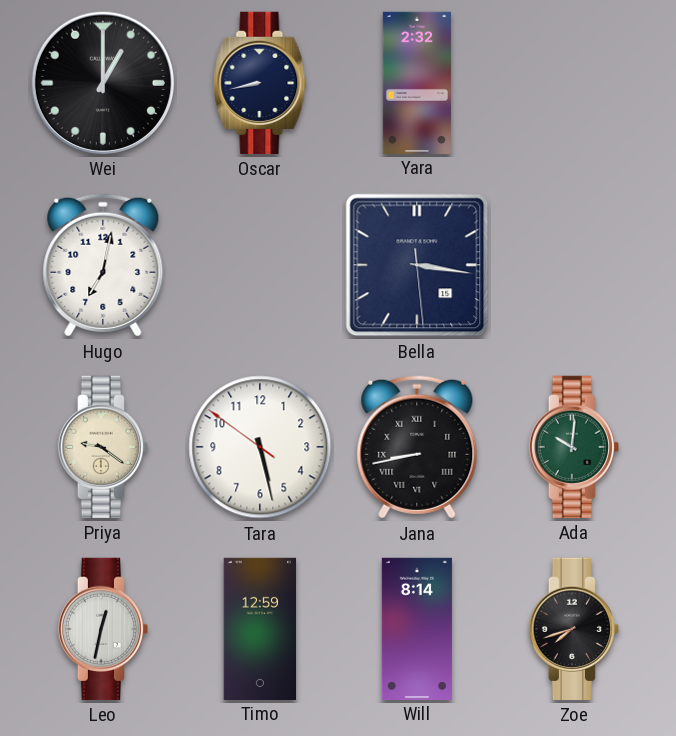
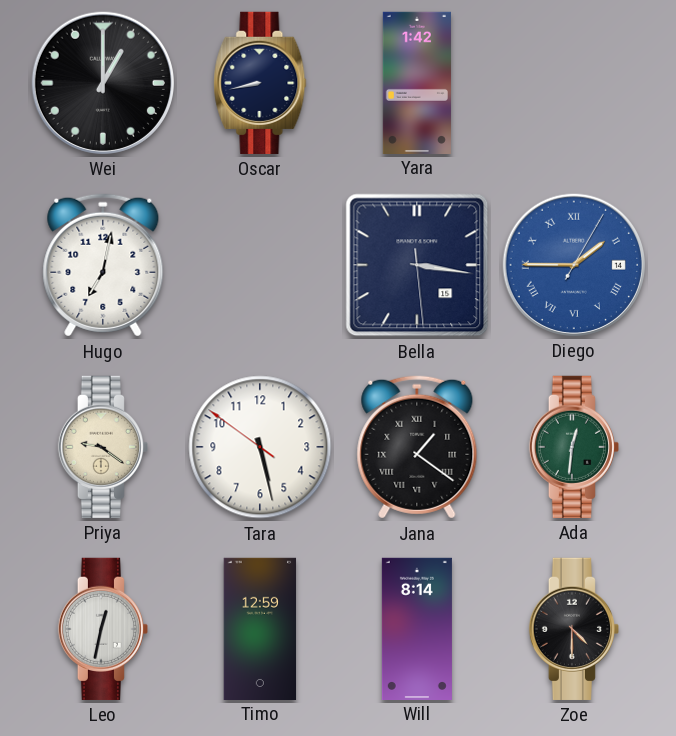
Yara: 2:32 -> 1:42 (417, 82)
Diego: none -> 1:45 (574, 265)
Jana: 8:43 -> 1:21 (417, 447)
Ada: 10:01 -> 12:31 (573, 447)
Zoe: 7:42 -> 4:30 (573, 629)
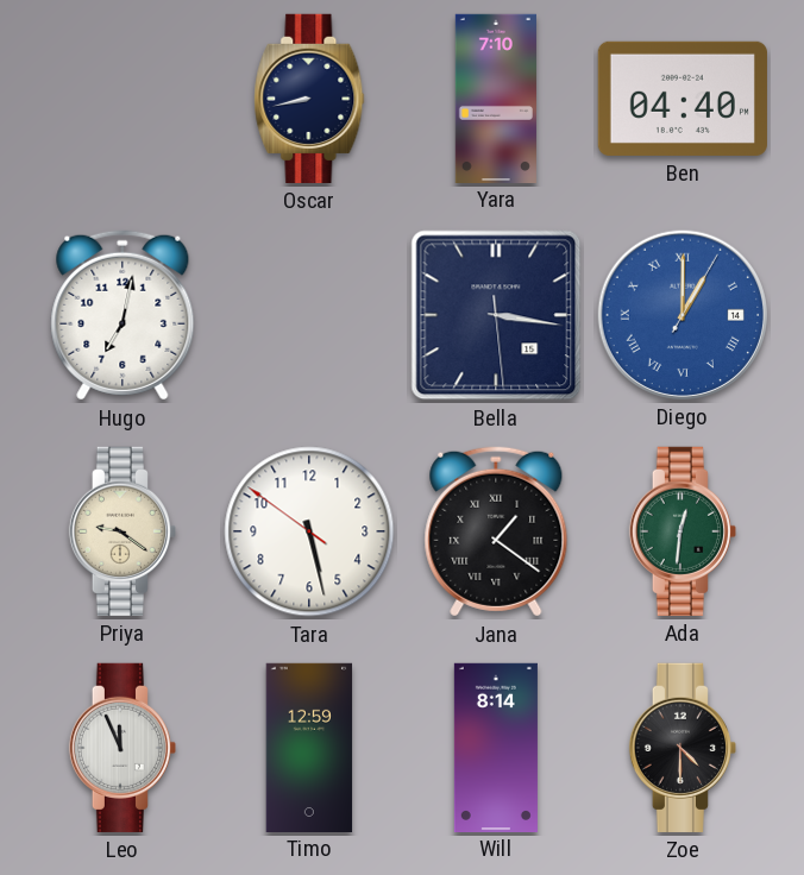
Wei: 1:00 -> none (103, 83)
Yara: 1:42 -> 7:10 (496, 97)
Ben: none -> 04:40 (683, 99)
Diego: 1:45 -> 1:00 (683, 315)
Leo: 12:32 -> 11:56 (121, 748)
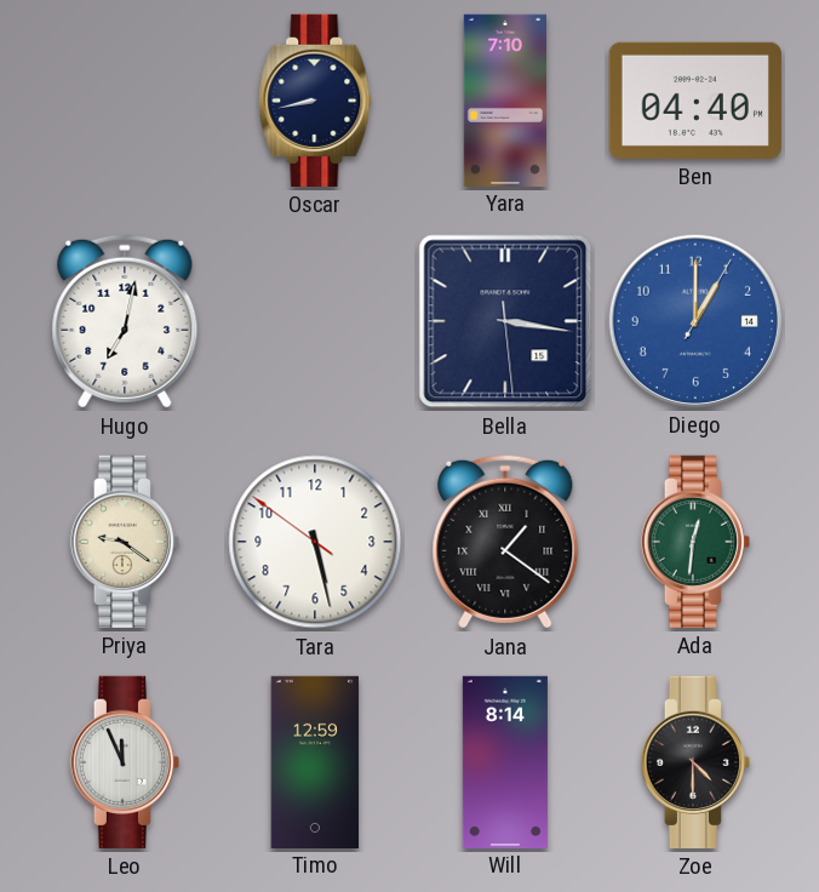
Diego numerals: Roman -> Arabic (695, 321)
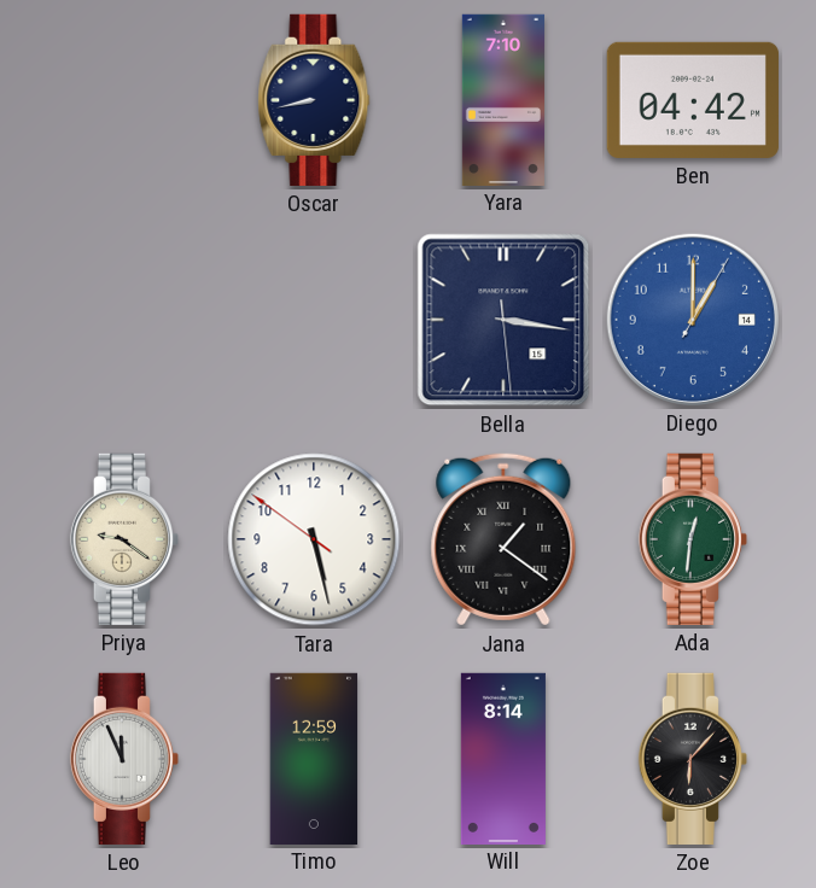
Ben: 04:40 -> 04:42 (693, 100)
Hugo: 7:02 -> none (125, 321)
Zoe: 4:30 -> 6:07 (692, 759)
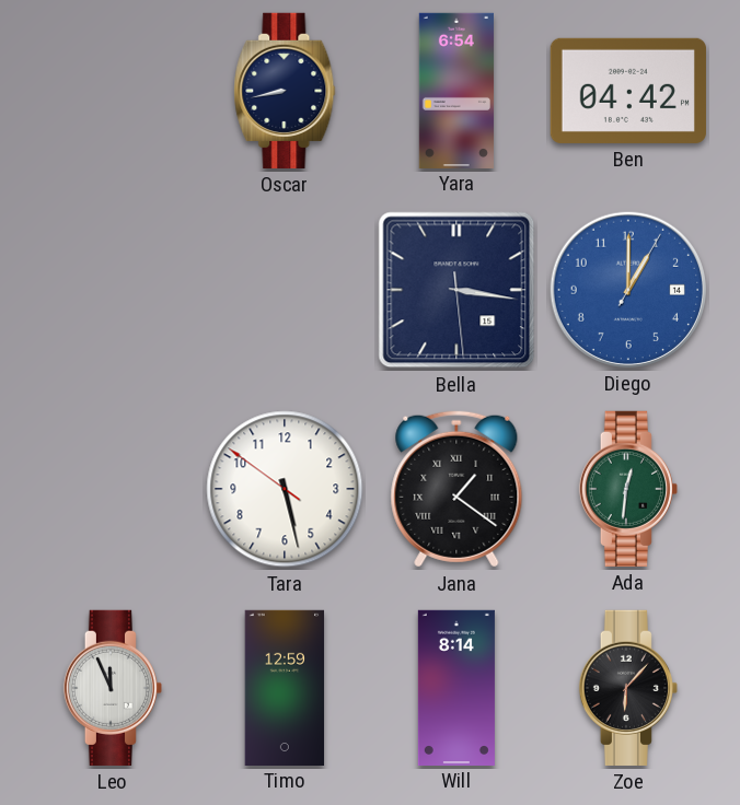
Yara: 7:10 -> 6:54 (456, 90)
Priya: 9:21 -> none (123, 539)
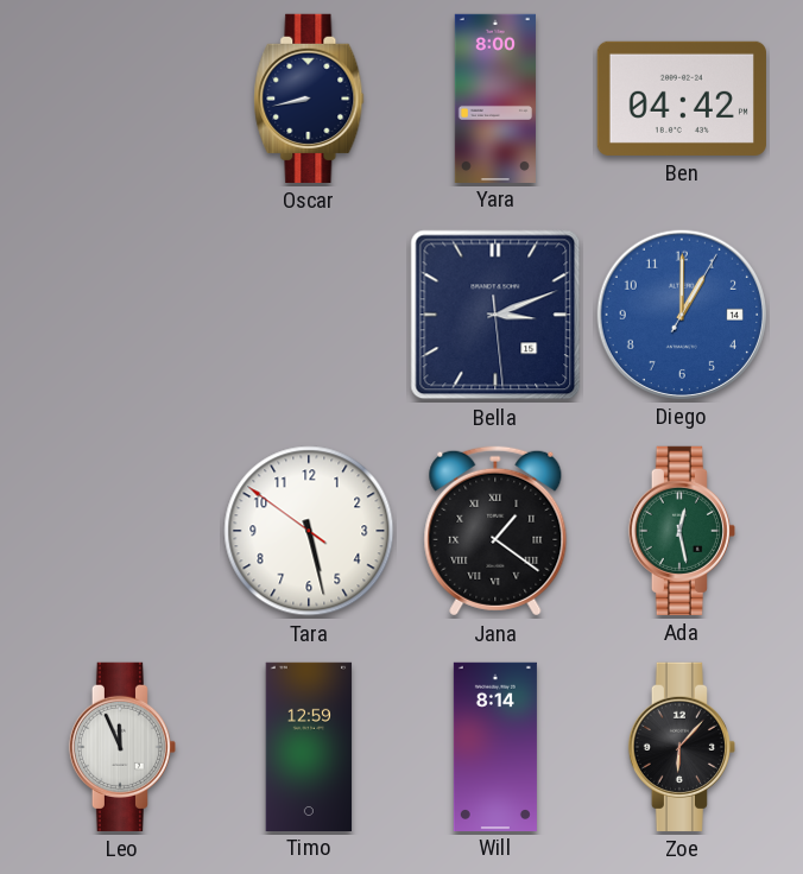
Yara: 6:54 -> 8:00 (495, 97)
Bella: 3:16 -> 3:11 (495, 315)
Ada: 12:31 -> 12:28 (681, 531)
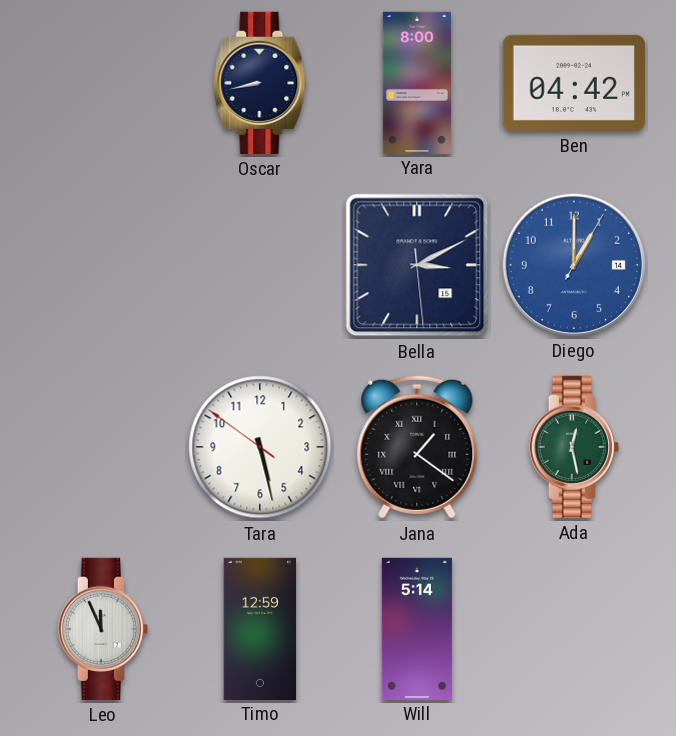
Bella: 3:11 -> 3:10 (417, 265)
Will: 8:14 -> 5:14 (417, 628)
Zoe: 6:07 -> none (681, 747)
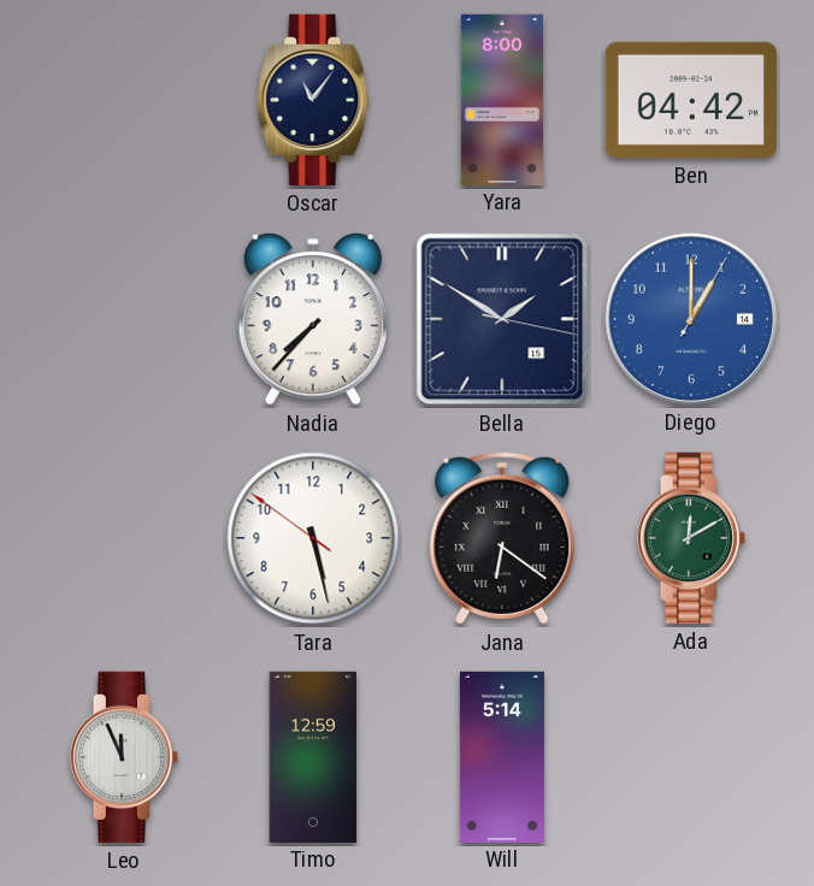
Oscar: 8:43 -> 11:06 (313, 100)
Nadia: none -> 7:37 (313, 319)
Bella: 3:10 -> 1:50 (502, 319)
Jana: 1:21 -> 6:21 (502, 538)
Ada: 12:28 -> 12:10 (690, 538)
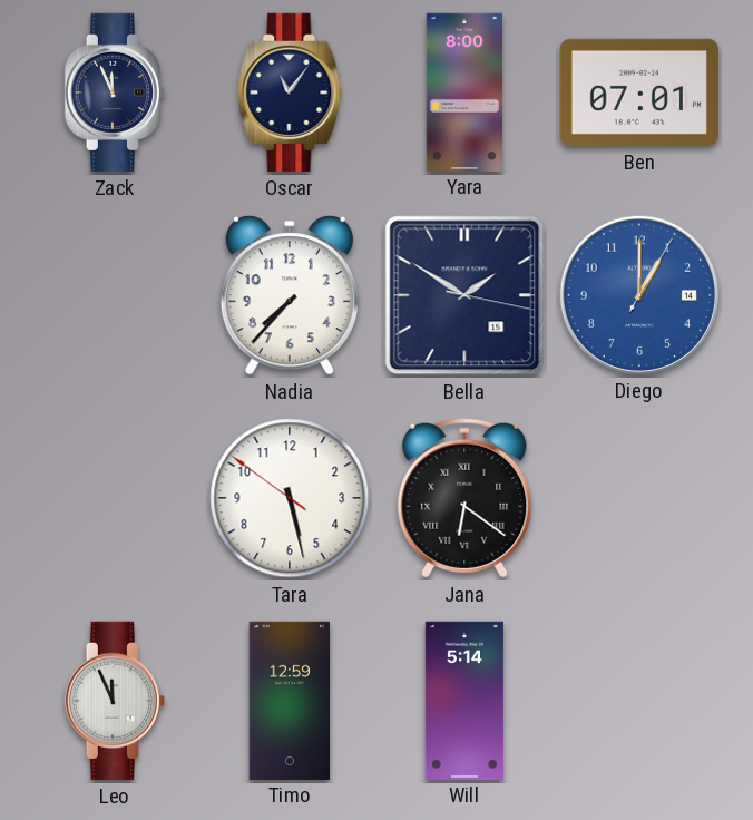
Zack: none -> 11:56 (114, 92)
Ben: 04:42 -> 07:01 (639, 92)
Ada: 12:10 -> none (690, 538)
